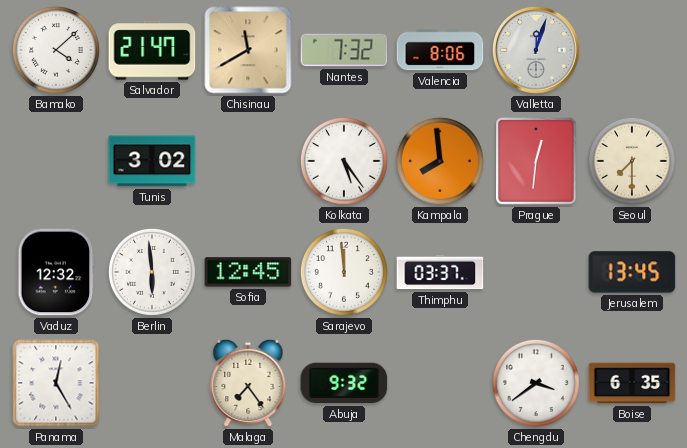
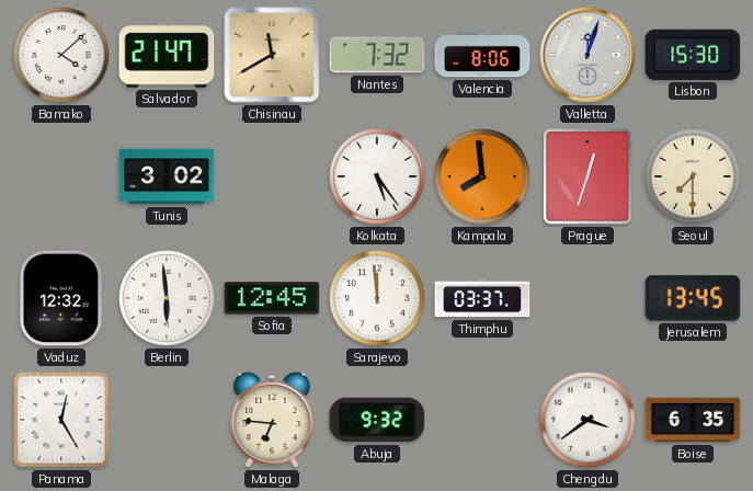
Lisbon: none -> 15:30 (693, 55)
Prague: 12:31 -> 12:33 (587, 176)
Malaga: 7:24 -> 6:46 (272, 420)
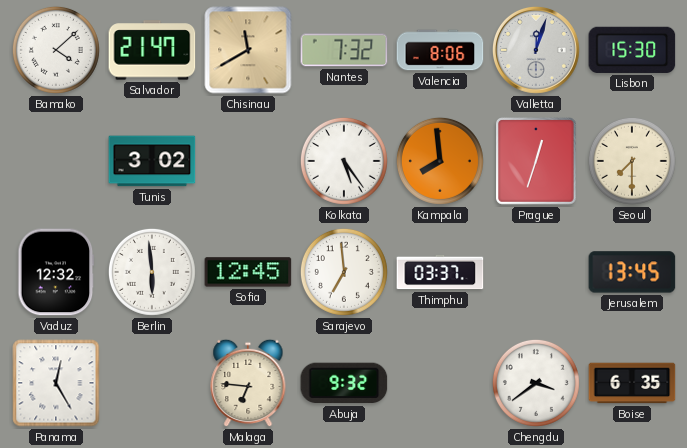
Sarajevo: 11:59 -> 6:59 (344, 272)
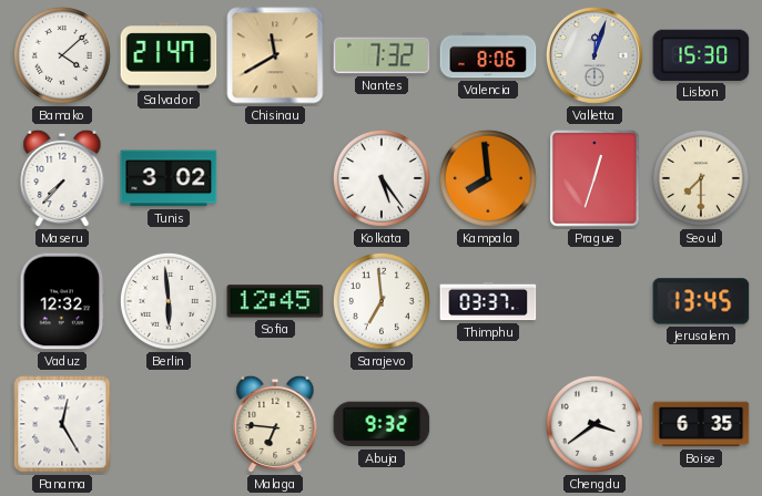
Maseru: none -> 7:37 (62, 178)
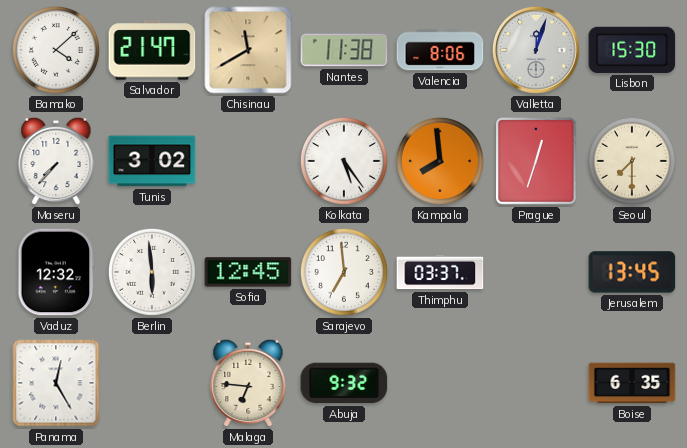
Nantes: 7:32 -> 11:38 (344, 50)
Chengdu: 3:39 -> none (595, 424)
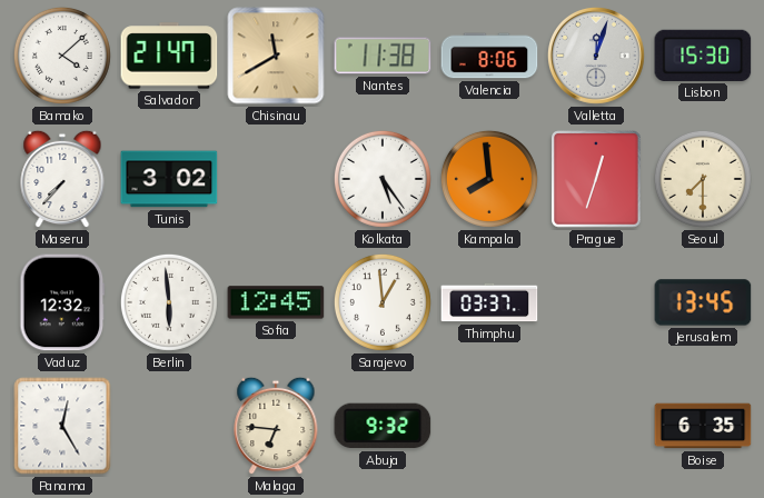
Sarajevo: 6:59 -> 12:59 (383, 302)
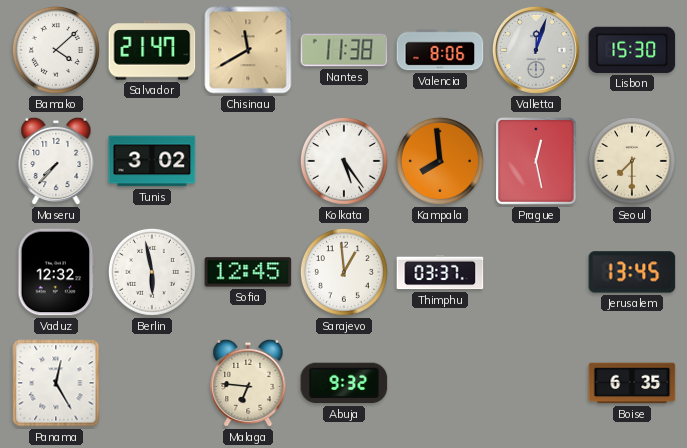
Prague: 12:33 -> 12:28 (536, 161)
Berlin: 5:59 -> 5:58 (152, 272)
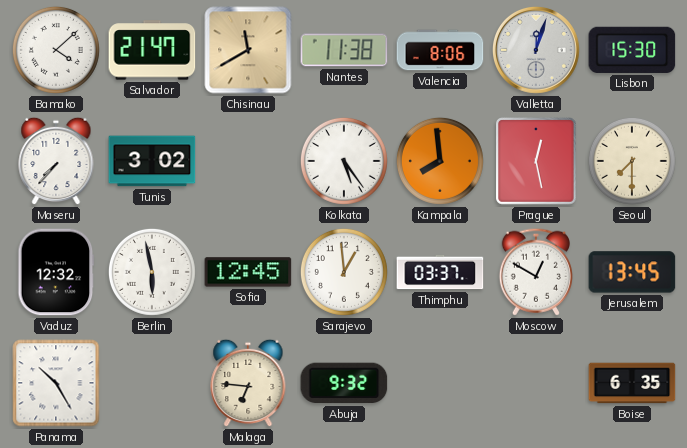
Moscow: none -> 12:50 (536, 272)
Panama: 12:25 -> 10:25 (56, 383)
